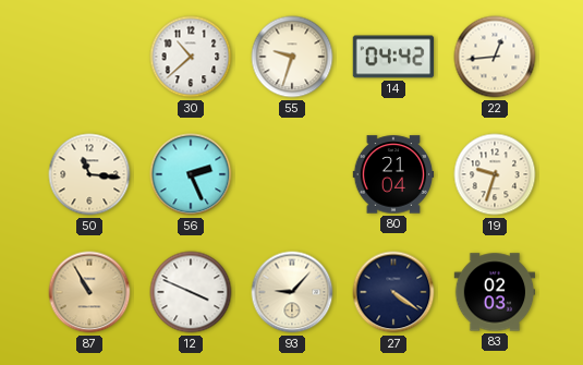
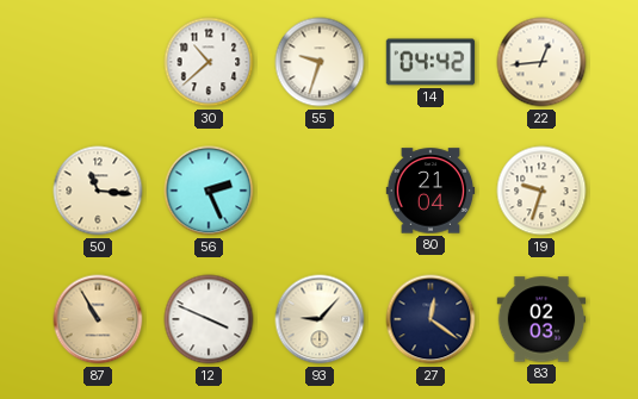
27: 4:21 -> 12:21 (431, 319)
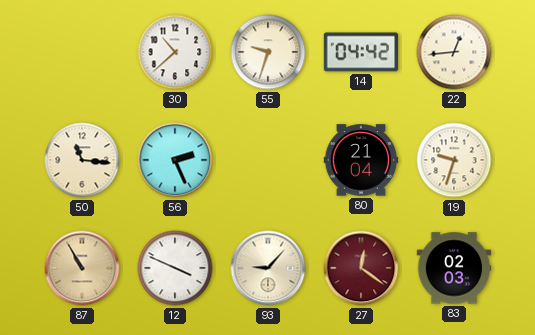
27 dial: navy -> burgundy (361, 268)
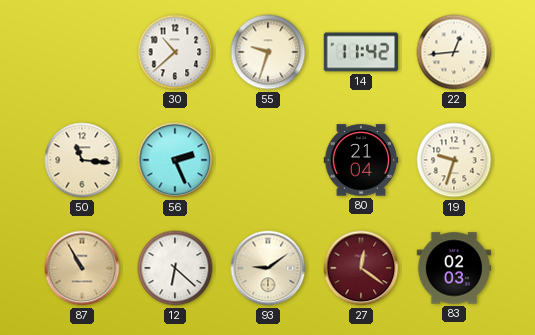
14: 04:42 -> 11:42 (361, 52)
12: 3:49 -> 6:22 (175, 268)
93: 9:07 -> 9:09 (268, 268)
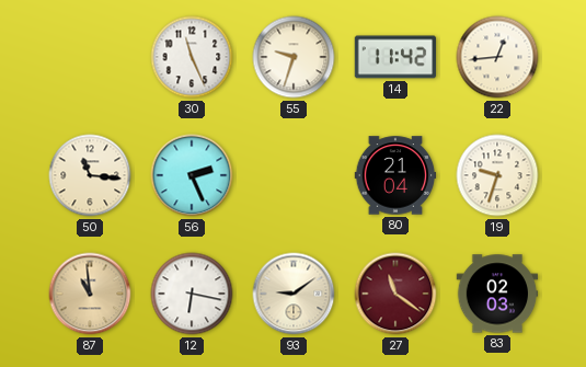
30: 10:38 -> 11:26 (192, 57)
87: 10:55 -> 10:59 (90, 294)
12: 6:22 -> 6:17 (192, 294)
27: 12:21 -> 11:21 (395, 294)
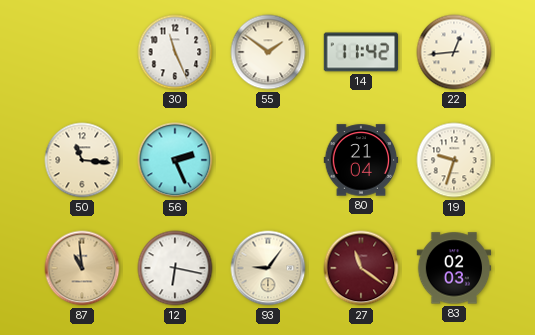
55: 9:33 -> 1:51 (268, 52)
93: 9:09 -> 9:06 (268, 268)
